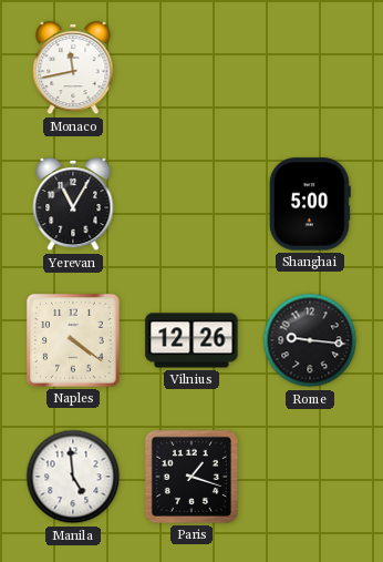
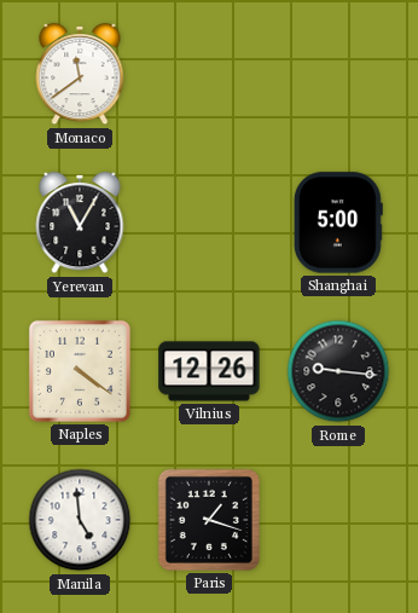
Monaco: 11:43 -> 11:39 (80, 74)
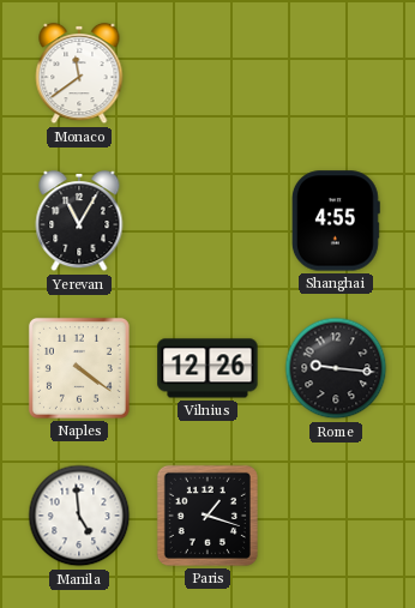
Shanghai: 5:00 -> 4:55 (336, 221)
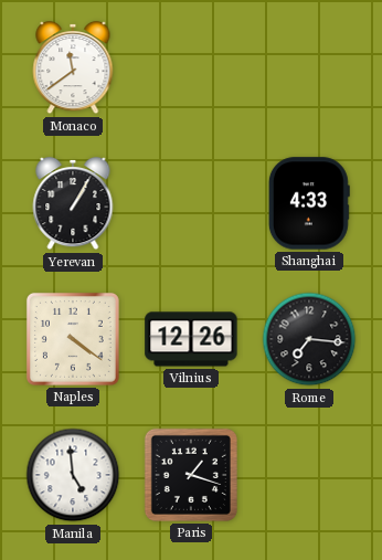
Yerevan: 11:05 -> 1:05 (73, 203)
Shanghai: 4:55 -> 4:33 (309, 203)
Rome: 9:16 -> 7:16 (309, 339)
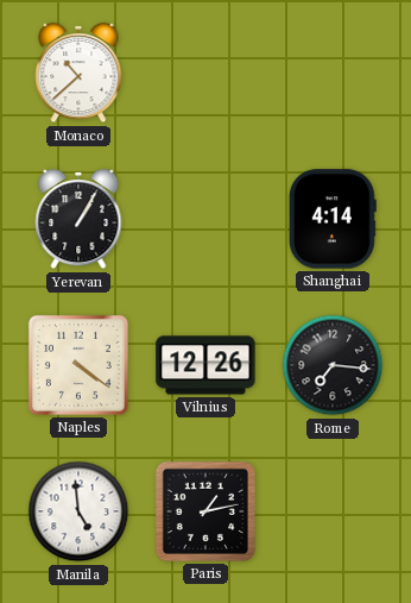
Monaco: 11:39 -> 10:38 (78, 73)
Shanghai: 4:33 -> 4:14 (333, 219)
Paris: 1:18 -> 1:13 (205, 511)
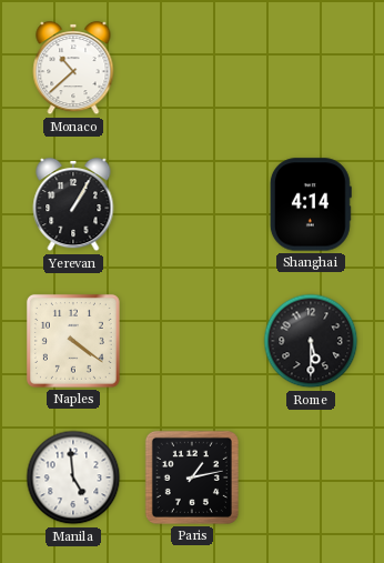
Vilnius: 12:26 -> none (205, 365)
Rome: 7:16 -> 5:30 (311, 341)
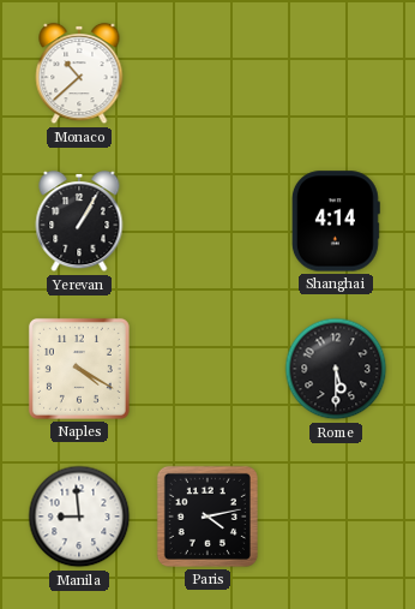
Naples: 4:21 -> 4:20 (79, 369)
Manila: 4:59 -> 8:59 (79, 517)
Paris: 1:13 -> 4:13 (207, 517)
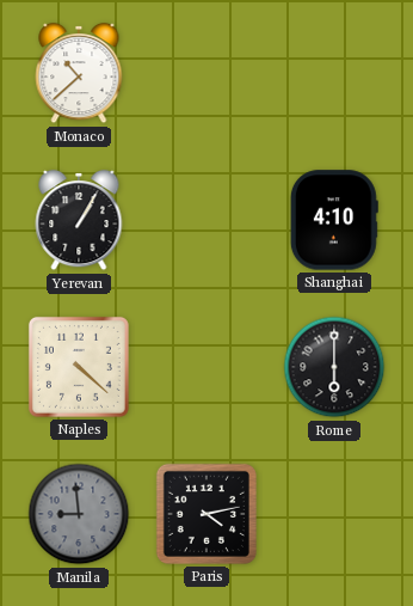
Shanghai: 4:14 -> 4:10 (334, 220)
Naples: 4:20 -> 4:22 (79, 367)
Rome: 5:30 -> 6:00 (334, 367)
Manila dial: white -> grey (79, 514)
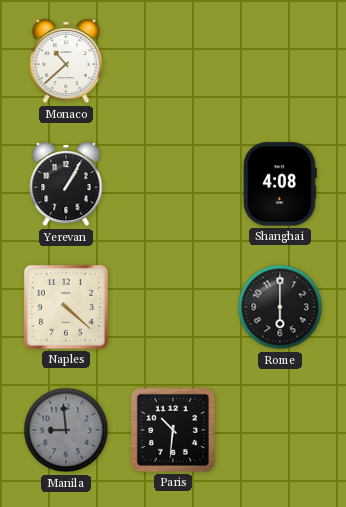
Shanghai: 4:10 -> 4:08 (280, 184)
Paris: 4:13 -> 10:31 (173, 430)
